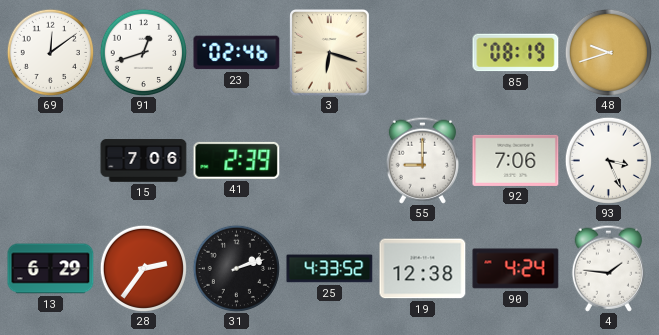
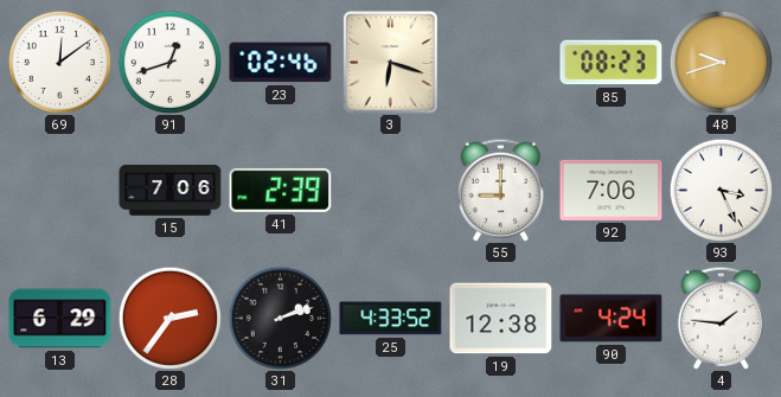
85: 08:19 -> 08:23 (612, 63)
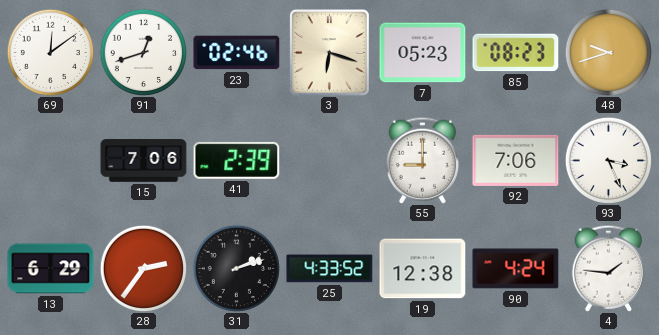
7: none -> 05:23 (423, 53)
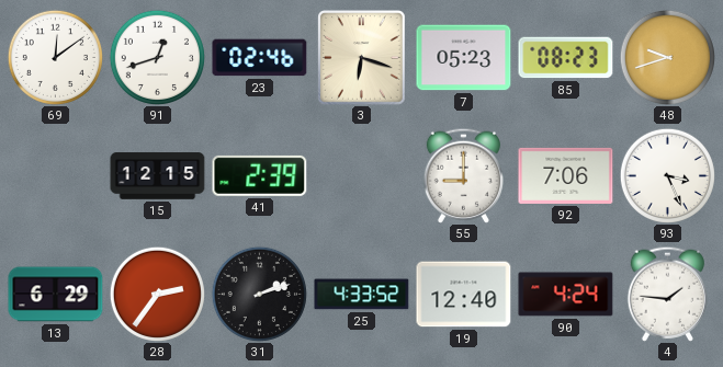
15: 7:06 -> 12:15 (158, 176)
19: 12:38 -> 12:40 (464, 295)
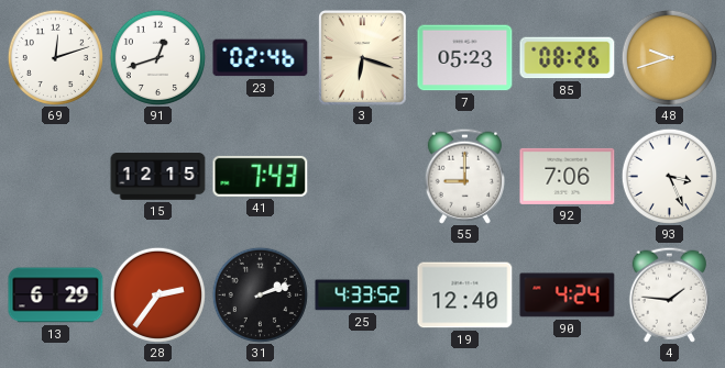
69: 12:09 -> 12:12 (55, 57)
85: 08:23 -> 08:26 (568, 58)
41: 2:39 -> 7:43 (261, 176)
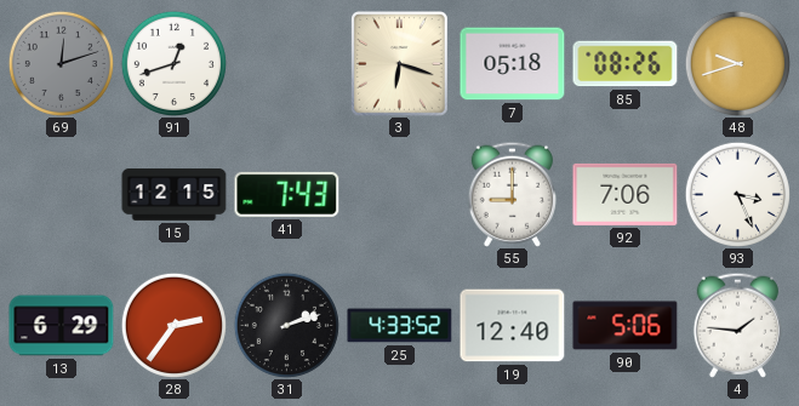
69 dial: white -> grey (61, 63)
23: 02:46 -> none (261, 58)
7: 05:23 -> 05:18 (513, 64)
90: 4:24 -> 5:06 (626, 326)
